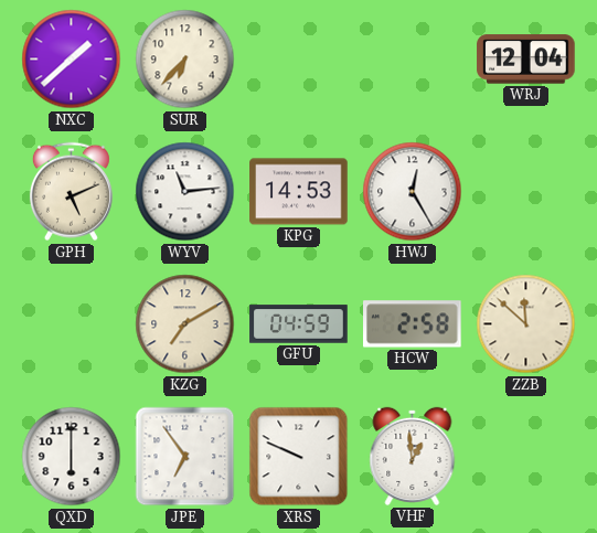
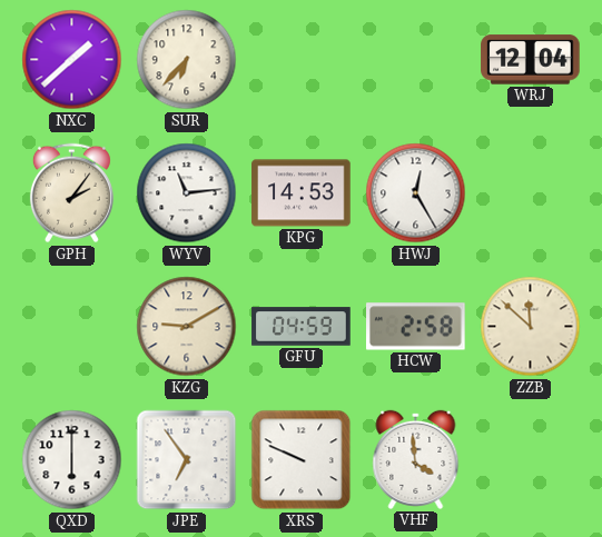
GPH: 5:11 -> 2:06 (71, 193)
KZG: 7:10 -> 9:10 (187, 327)
VHF: 12:59 -> 3:59 (416, 459)
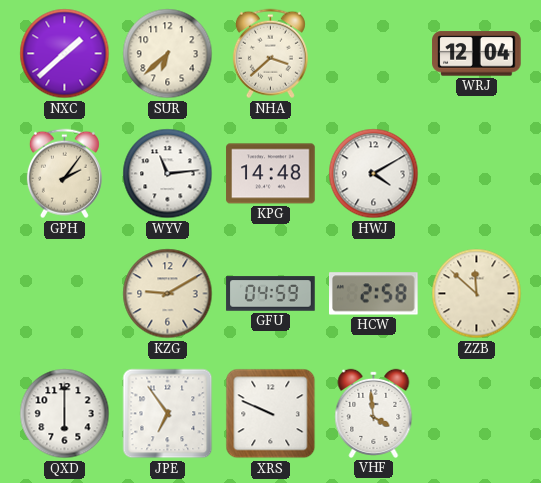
SUR: 6:37 -> 6:38 (168, 54)
NHA: none -> 3:38 (270, 54)
KPG: 14:53 -> 14:48 (271, 174)
HWJ: 12:25 -> 4:10 (374, 174)
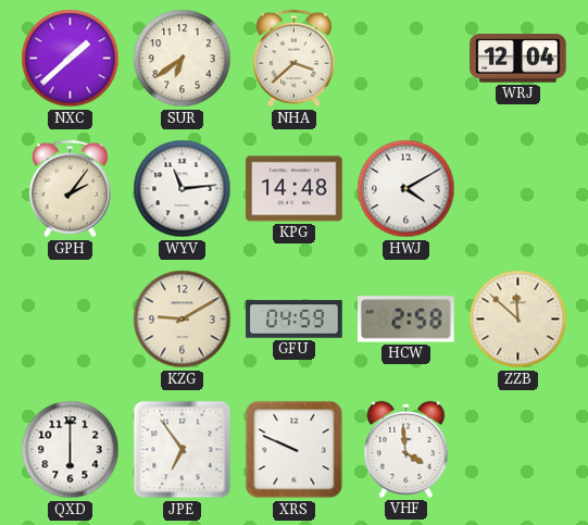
SUR: 6:38 -> 6:39 (183, 59)
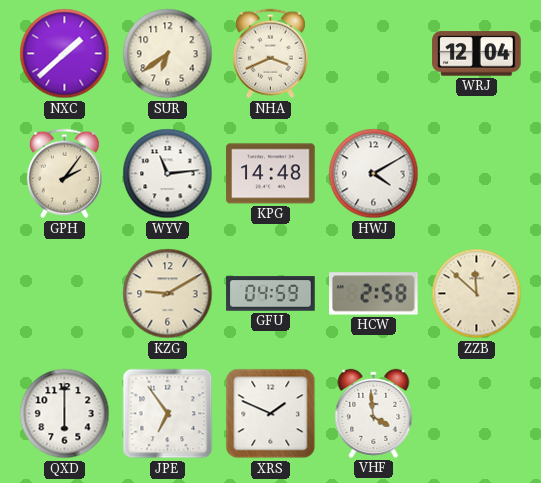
NHA: 3:38 -> 3:41 (270, 54)
XRS: 9:49 -> 1:49 (271, 414)
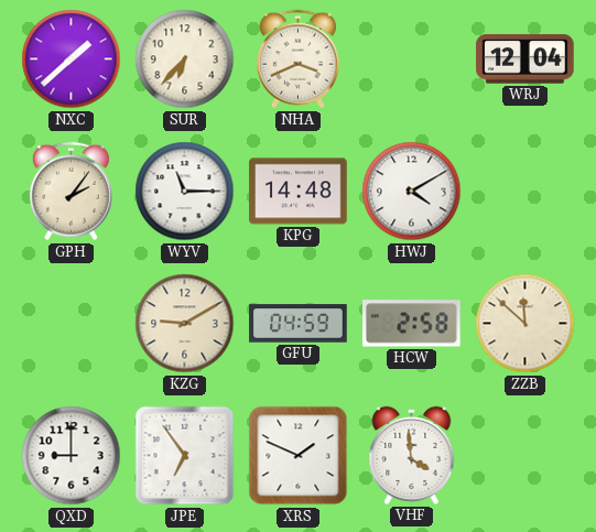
SUR: 6:39 -> 6:37 (185, 59)
WYV: 11:14 -> 11:15 (185, 192)
QXD: 6:00 -> 9:00 (72, 456)
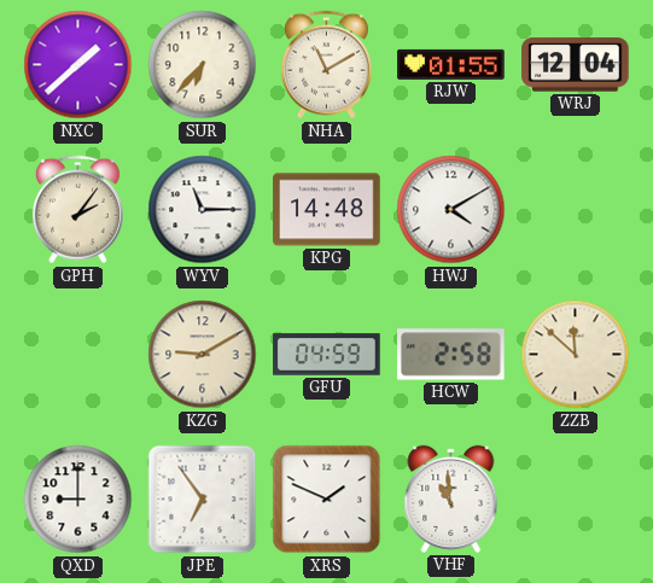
NHA: 3:41 -> 11:10 (326, 65)
RJW: none -> 01:55 (451, 64)
VHF: 3:59 -> 10:59 (451, 499)
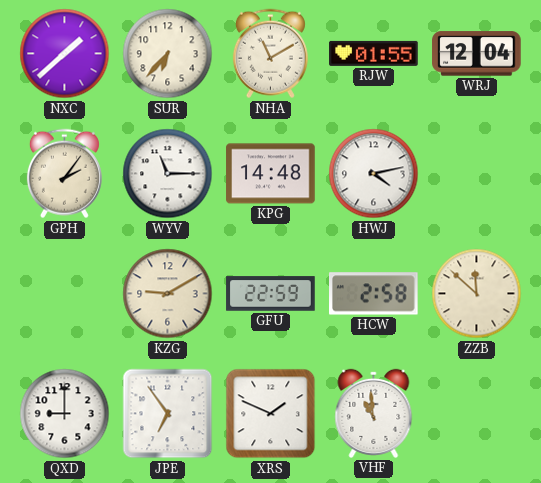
HWJ: 4:10 -> 4:13 (374, 174)
GFU: 04:59 -> 22:59 (271, 294)
